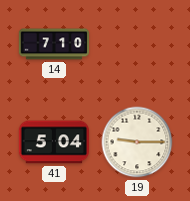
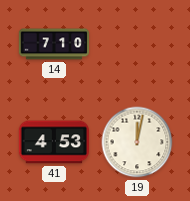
41: 5:04 -> 4:53 (53, 142)
19: 9:15 -> 12:02 (137, 142)
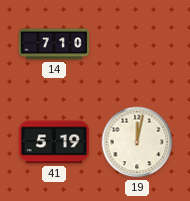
41: 4:53 -> 5:19 (53, 142)
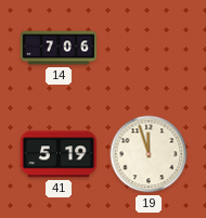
14: 7:10 -> 7:06 (59, 48)
19: 12:02 -> 11:57 (149, 154)
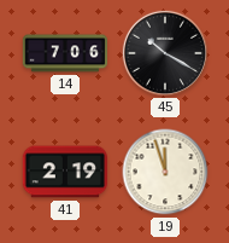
45: none -> 10:20 (164, 52)
41: 5:19 -> 2:19 (64, 172)
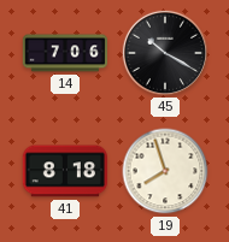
41: 2:19 -> 8:18 (64, 171)
19: 11:57 -> 7:57 (165, 171)
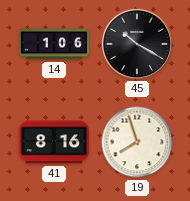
14: 7:06 -> 1:06 (54, 44)
41: 8:18 -> 8:16 (53, 142)
